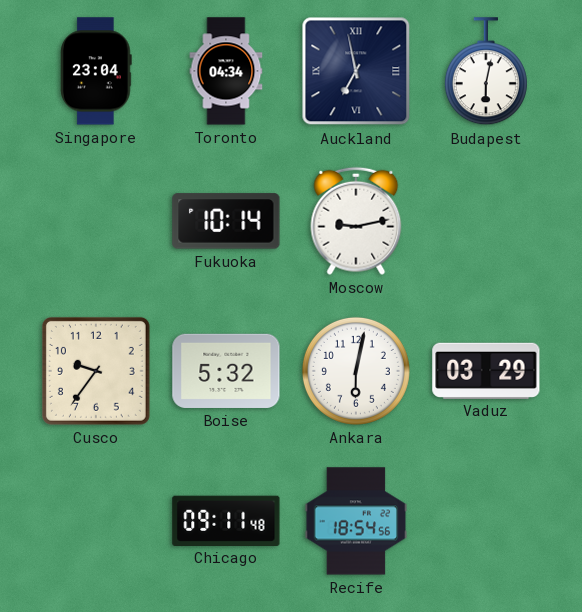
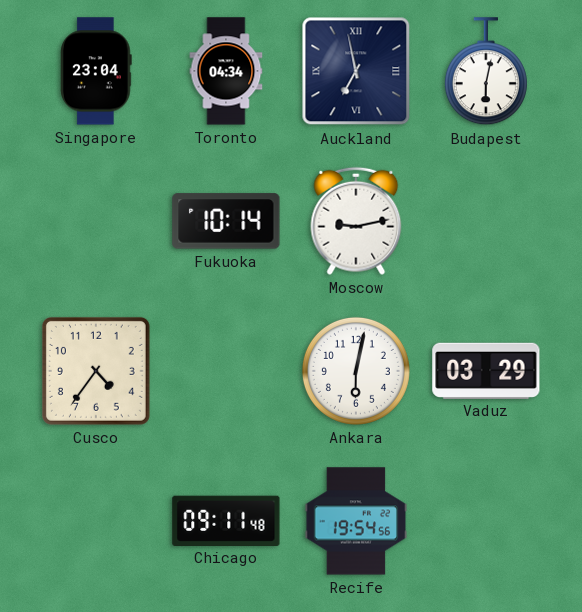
Cusco: 9:36 -> 4:36 (96, 371)
Boise: 5:32 -> none (226, 371)
Recife: 18:54 -> 19:54 (356, 521)
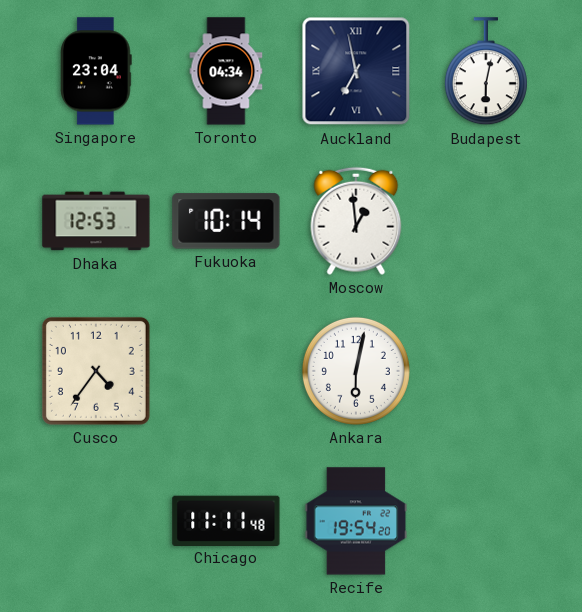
Dhaka: none -> 12:53 (96, 221)
Moscow: 9:13 -> 12:59 (356, 221)
Vaduz: 03:29 -> none (486, 370)
Chicago: 09:11 -> 11:11 (226, 520)
Recife: 19:54:56 -> 19:54:20 (356, 521)
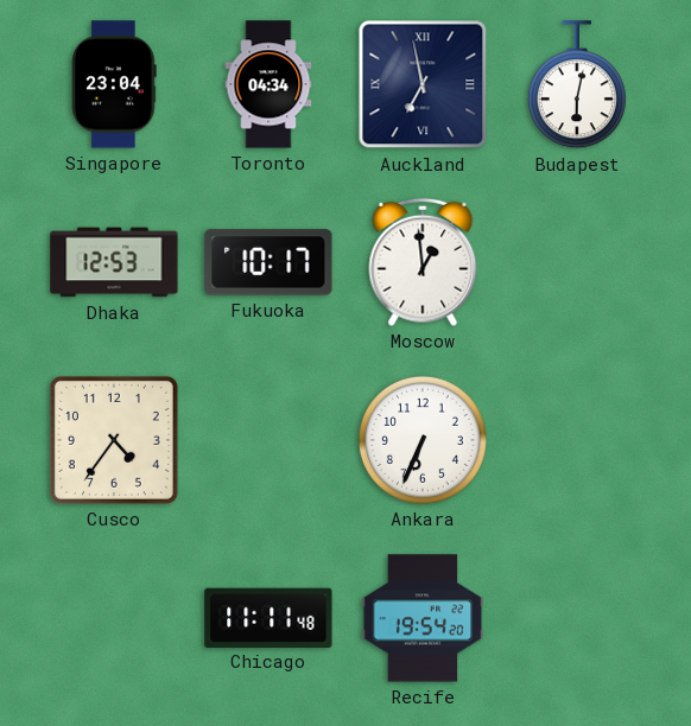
Fukuoka: 10:14 -> 10:17 (268, 262)
Ankara: 6:02 -> 6:34 (423, 440)
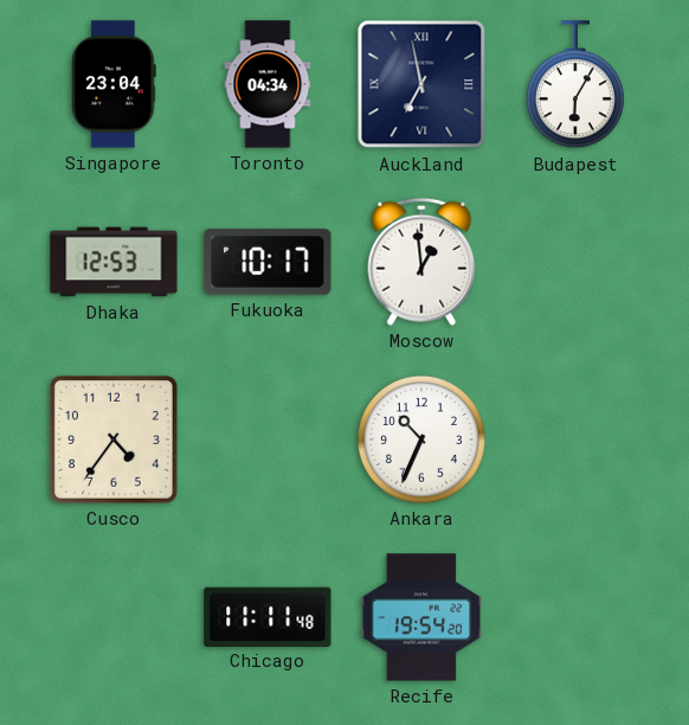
Budapest: 6:02 -> 6:05 (575, 85)
Ankara: 6:34 -> 10:34 (421, 440)
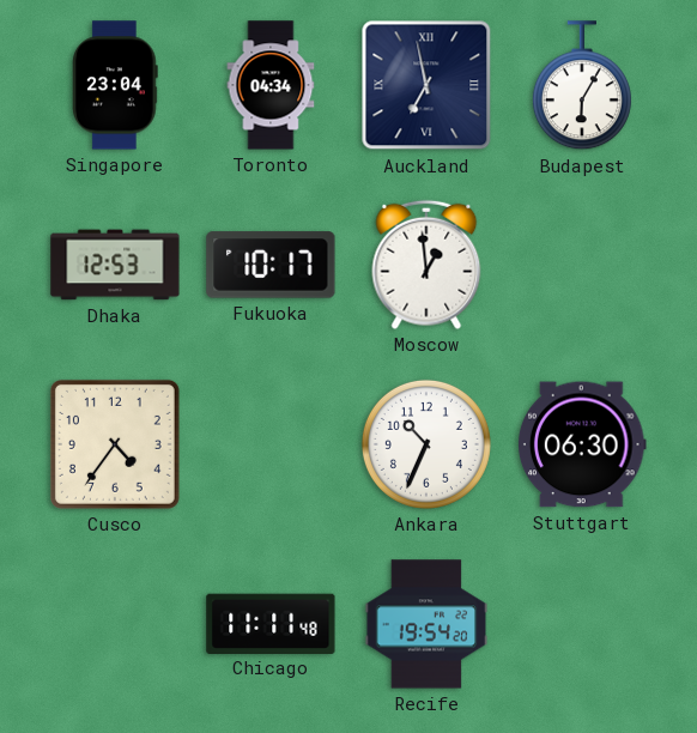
Stuttgart: none -> 06:30 (583, 444)
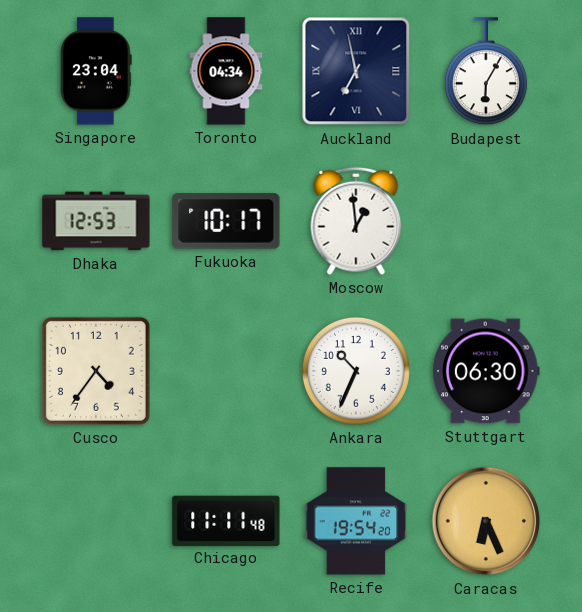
Caracas: none -> 6:26 (486, 521)
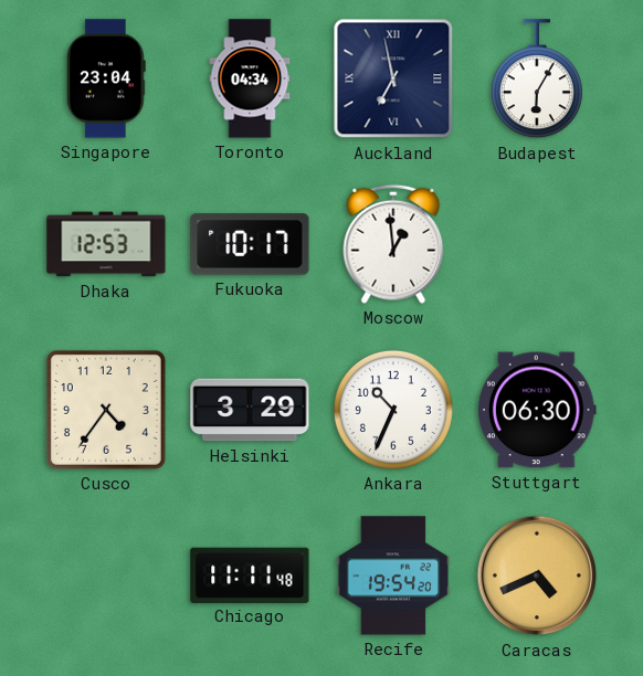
Helsinki: none -> 3:29 (250, 410)
Caracas: 6:26 -> 4:41 (537, 575)
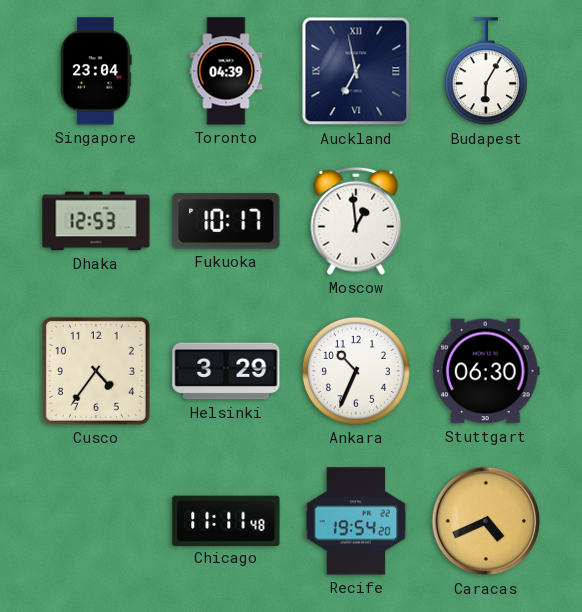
Toronto: 04:34 -> 04:39 (226, 71)
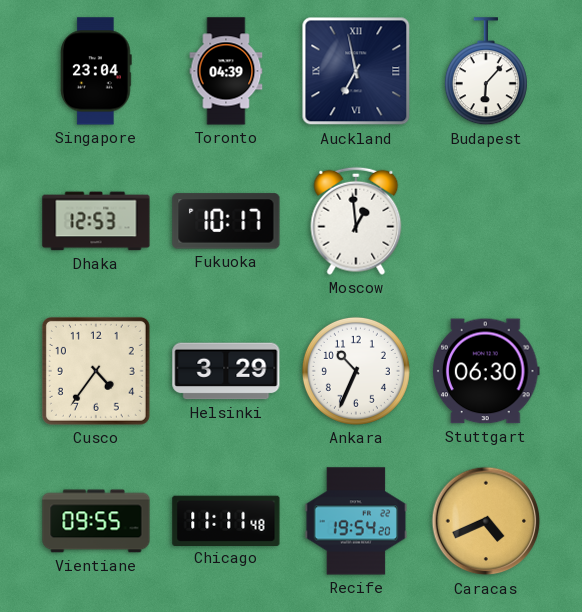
Budapest: 6:05 -> 6:07 (486, 72)
Vientiane: none -> 09:55 (96, 521)
